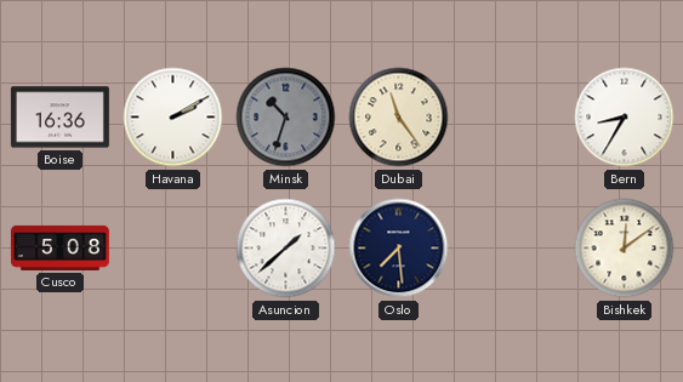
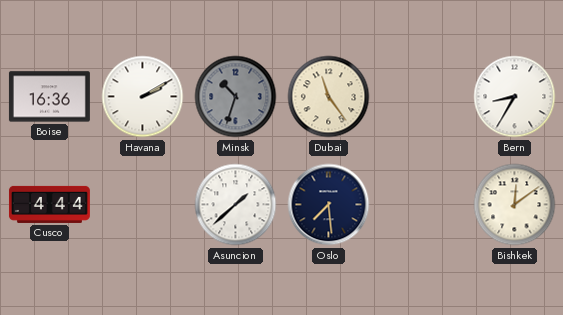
Cusco: 5:08 -> 4:44 (49, 204)
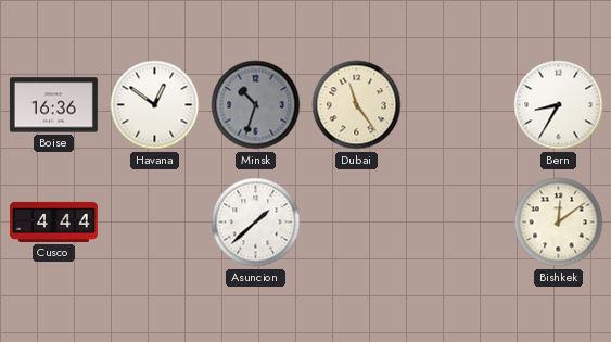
Havana: 2:10 -> 12:51 (155, 105)
Oslo: 7:29 -> none (329, 205)
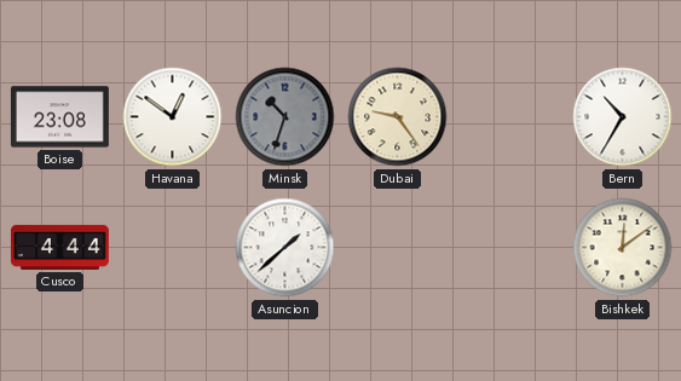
Boise: 16:36 -> 23:08 (59, 117)
Dubai: 11:24 -> 9:24 (398, 117)
Bern: 8:35 -> 10:35 (623, 117)
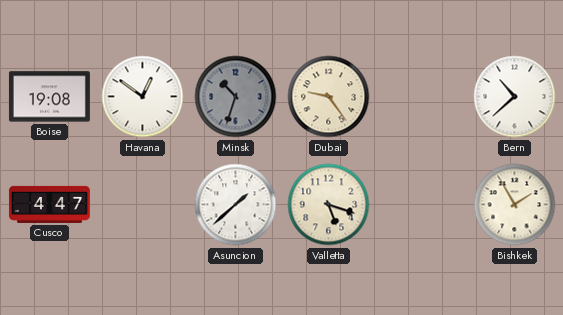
Boise: 23:08 -> 19:08 (49, 97)
Bern: 10:35 -> 10:38 (515, 97)
Cusco: 4:44 -> 4:47 (49, 204)
Valletta: none -> 5:18 (329, 205)
Bishkek: 12:09 -> 1:55 (515, 205)
